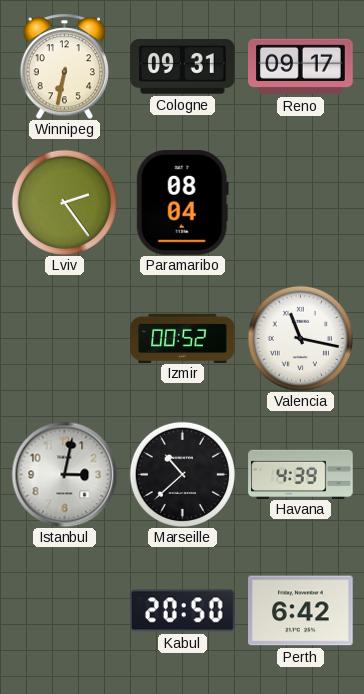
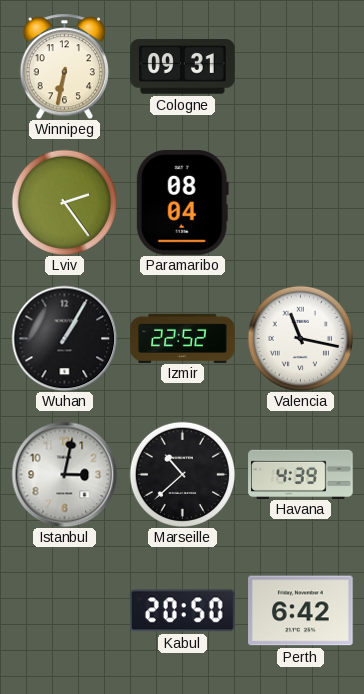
Reno: 09:17 -> none (301, 67)
Wuhan: none -> 1:05 (64, 338)
Izmir: 00:52 -> 22:52 (183, 338)
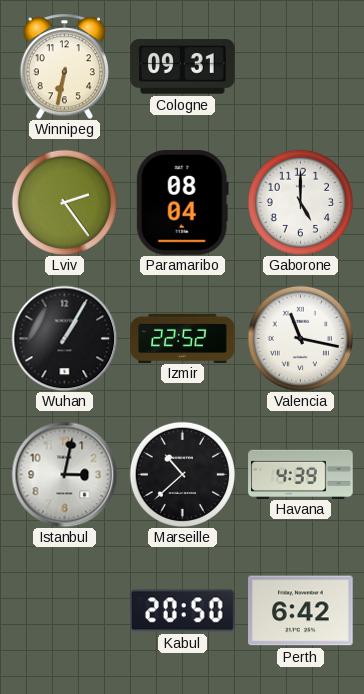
Gaborone: none -> 5:00 (300, 202)
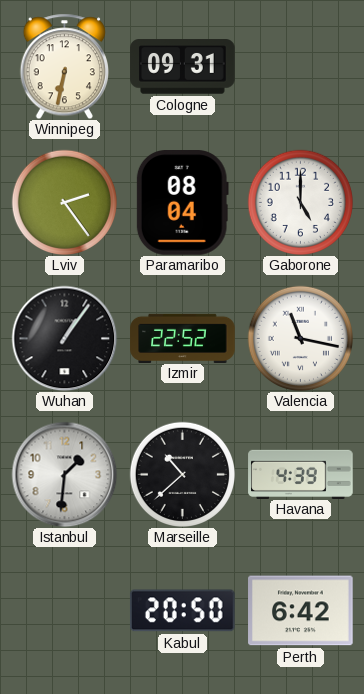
Wuhan: 1:05 -> 1:06 (64, 338)
Istanbul: 3:02 -> 1:31 (64, 474)
